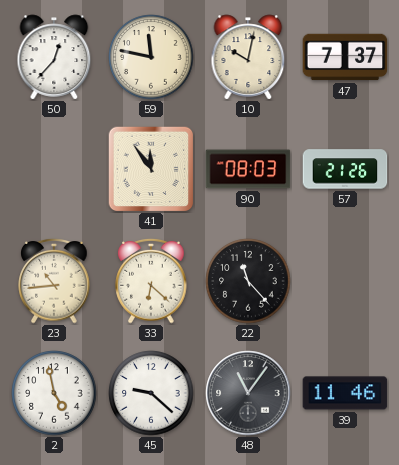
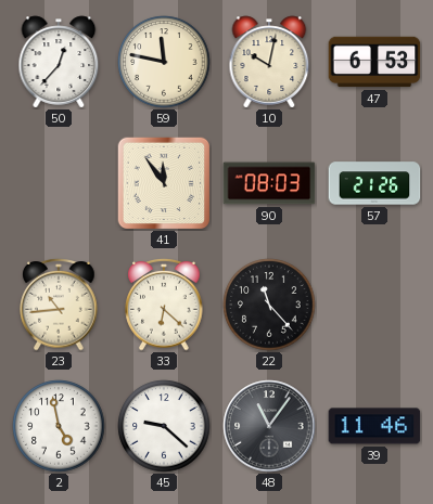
47: 7:37 -> 6:53 (374, 62)
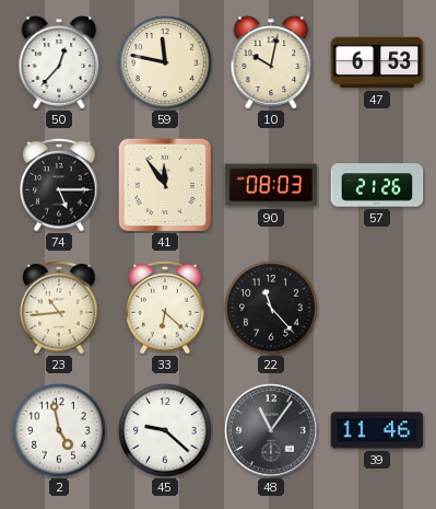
74: none -> 5:15 (59, 185)
